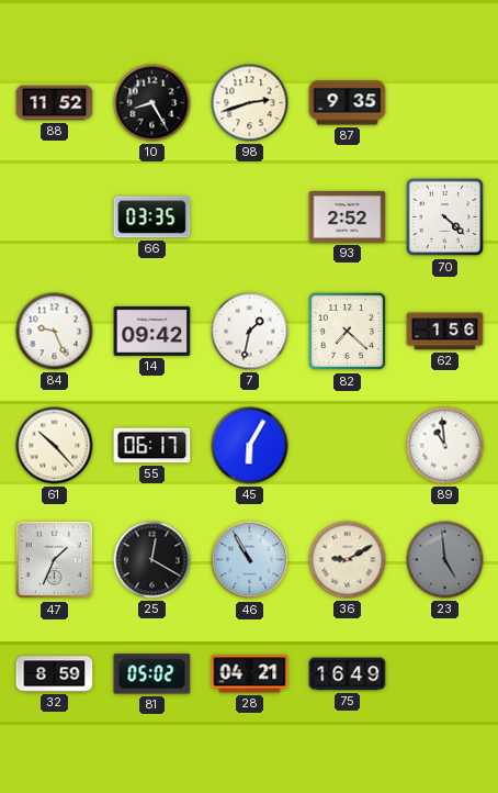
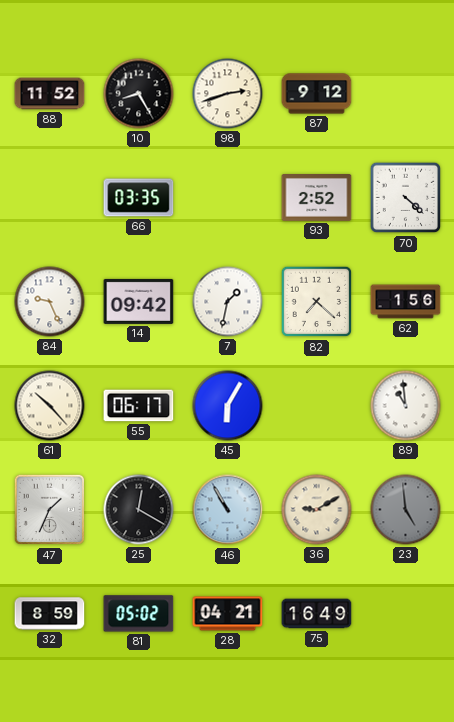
87: 9:35 -> 9:12 (317, 94)
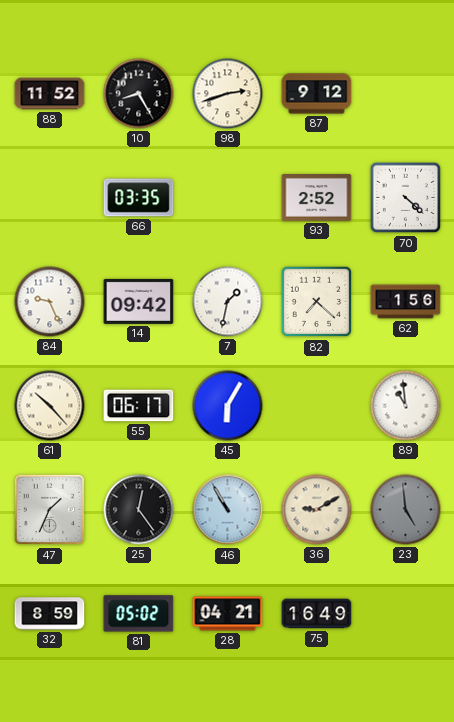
25: 12:20 -> 12:24 (139, 510)
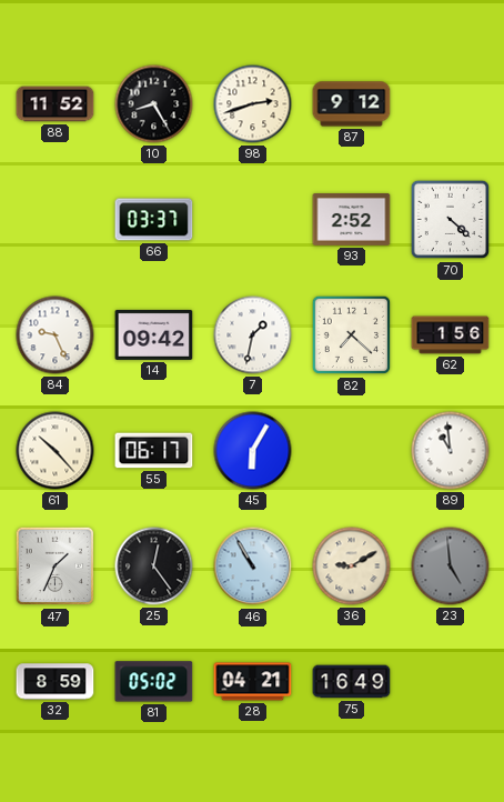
66: 03:35 -> 03:37 (154, 220)
